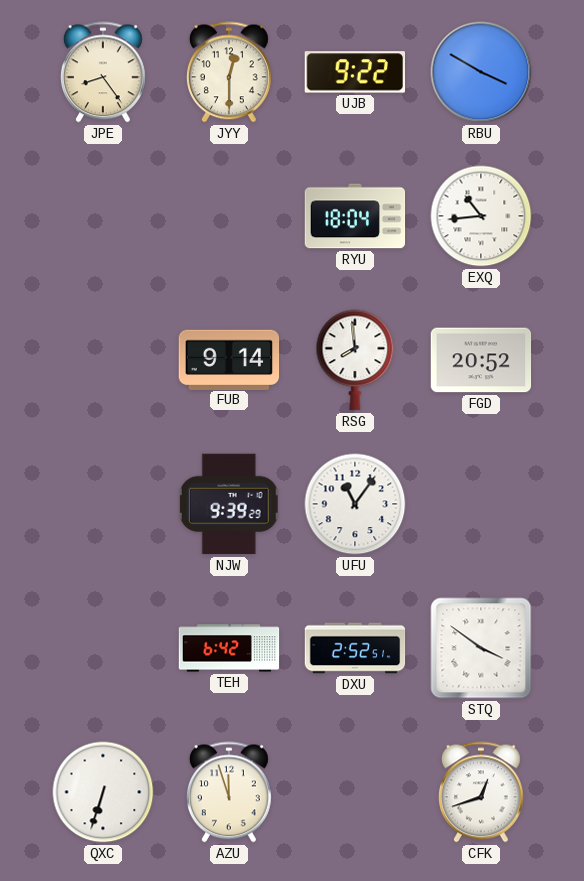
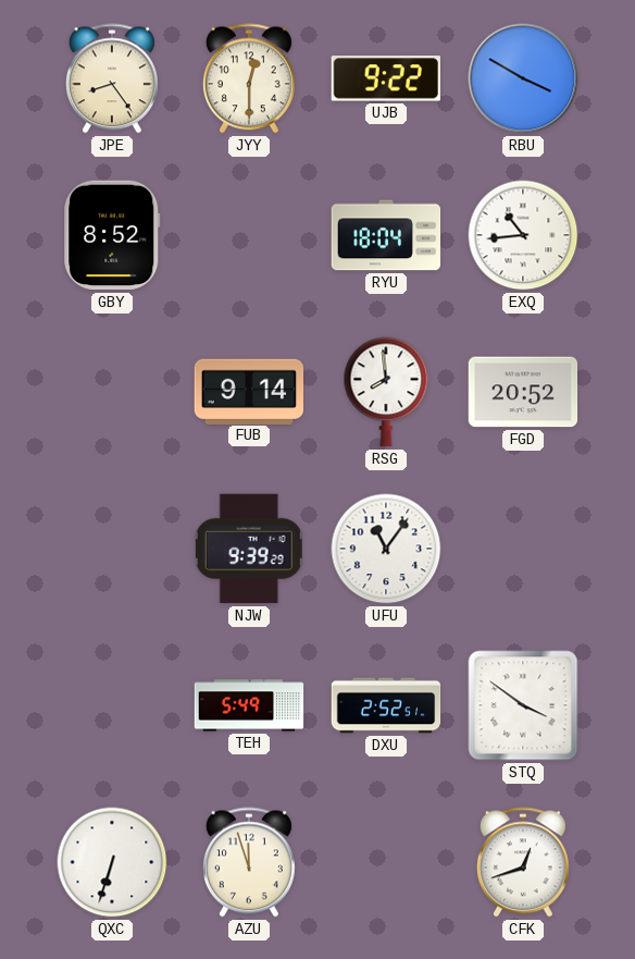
GBY: none -> 8:52 (112, 235)
TEH: 6:42 -> 5:49 (249, 705)
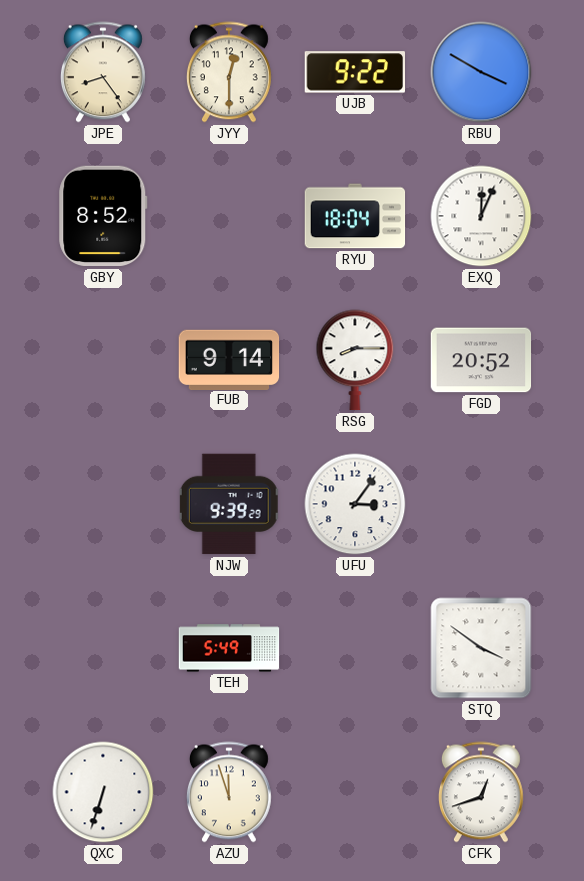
EXQ: 10:44 -> 12:04 (481, 216)
RSG: 7:59 -> 8:15 (355, 360)
UFU: 11:06 -> 3:06 (355, 504)
DXU: 2:52 -> none (386, 705)
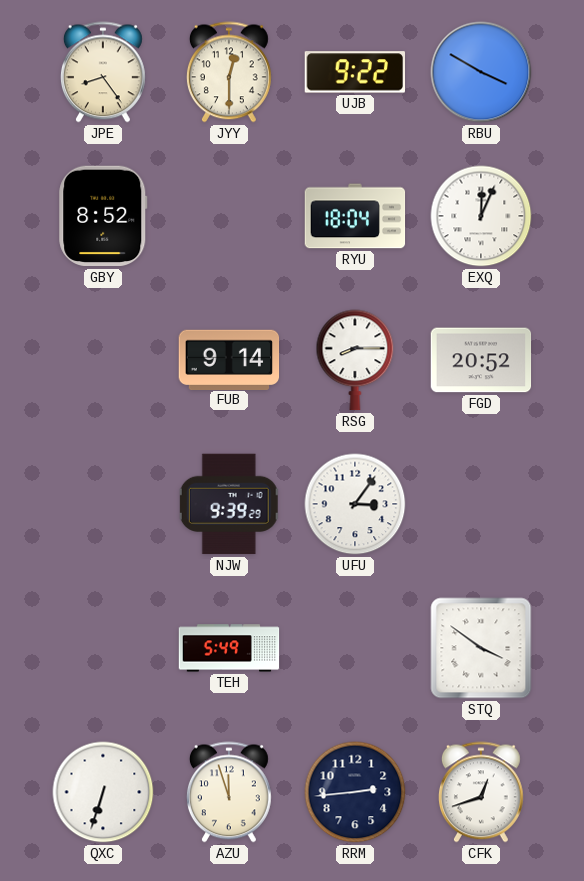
RRM: none -> 2:44 (355, 792)
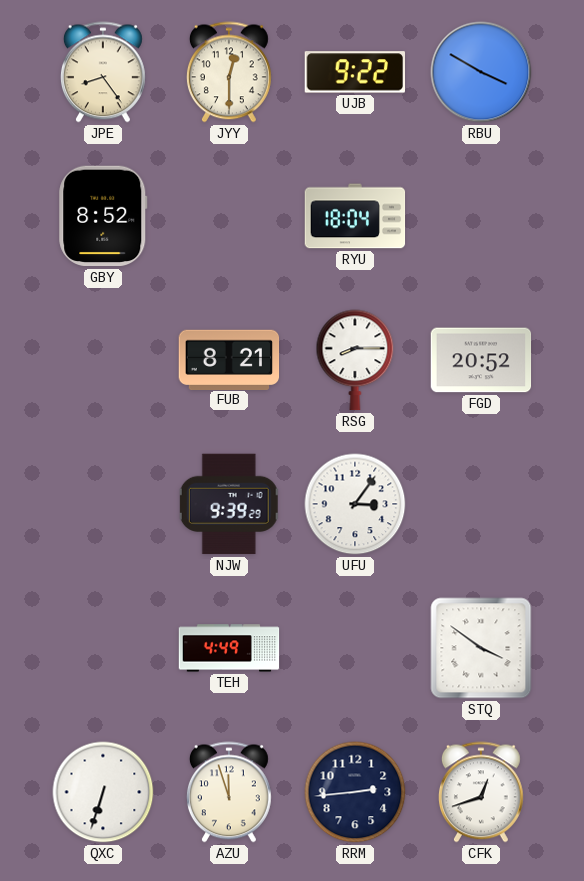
EXQ: 12:04 -> none (481, 216)
FUB: 9:14 -> 8:21 (229, 359)
TEH: 5:49 -> 4:49 (229, 648)
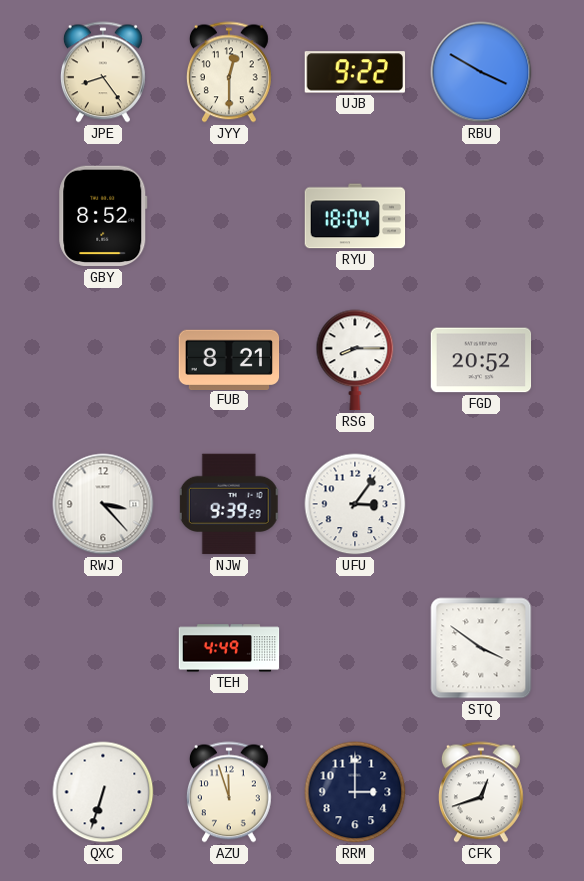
RWJ: none -> 3:23 (103, 504)
RRM: 2:44 -> 3:00 (355, 792)
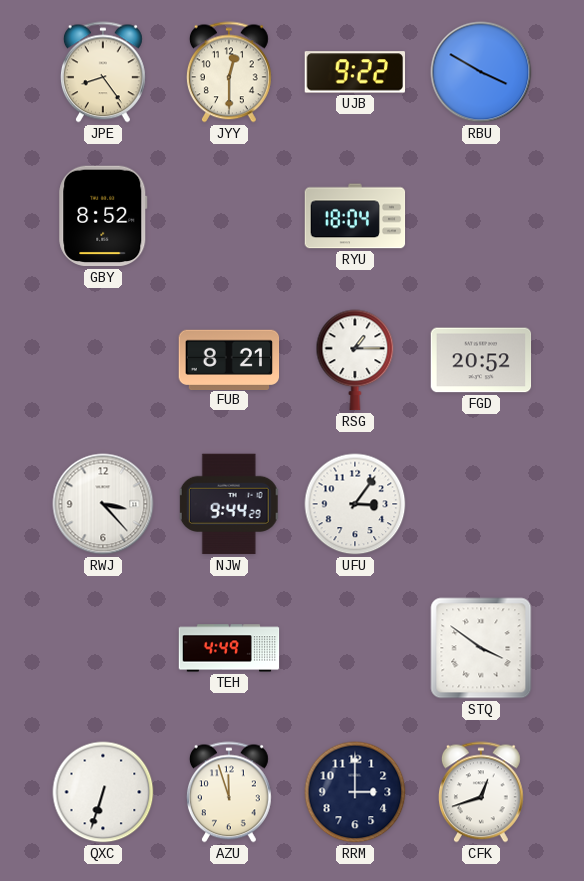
RSG: 8:15 -> 1:15 (355, 360)
NJW: 9:39 -> 9:44 (229, 504)
